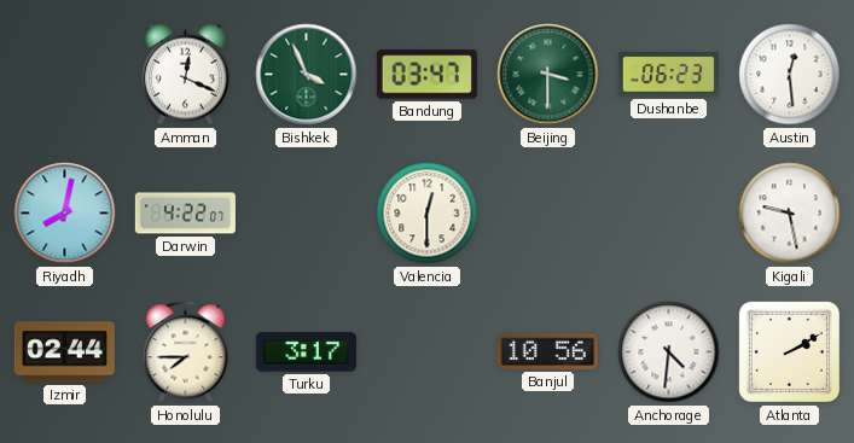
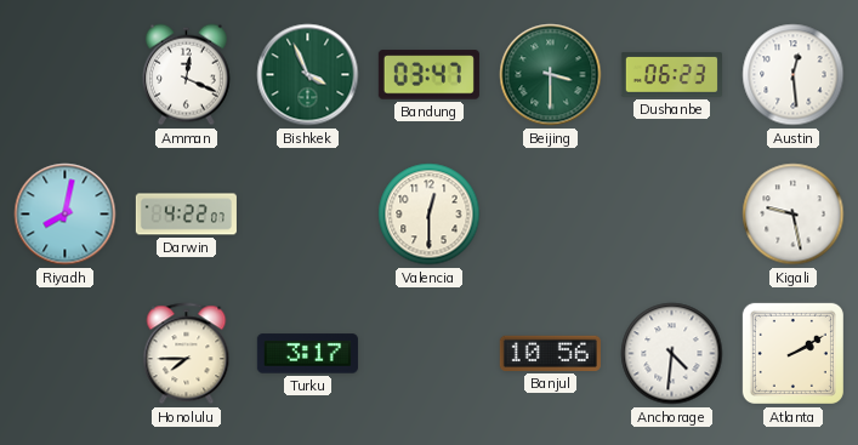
Izmir: 02:44 -> none (64, 352)
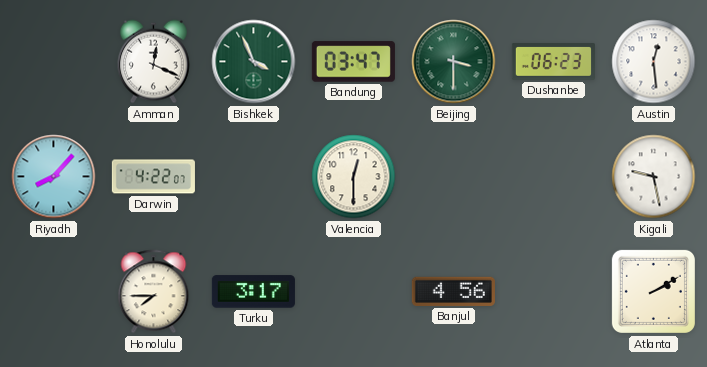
Riyadh: 8:02 -> 8:07 (54, 177)
Banjul: 10:56 -> 4:56 (453, 291)
Anchorage: 4:31 -> none (672, 354)
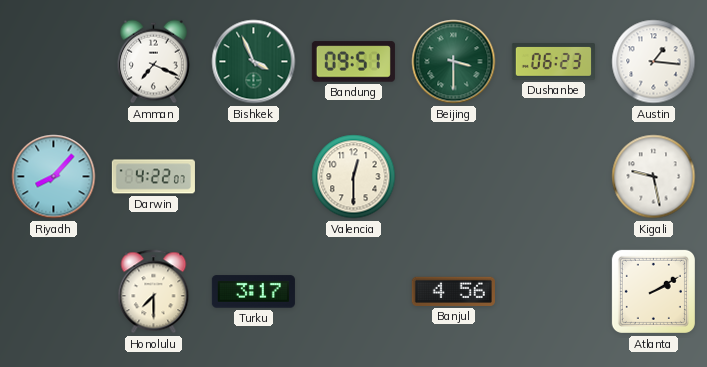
Amman: 12:19 -> 7:19 (153, 62)
Bandung: 03:47 -> 09:51 (353, 62)
Austin: 12:29 -> 1:16 (654, 62)
Honolulu: 7:45 -> 7:30 (154, 292)
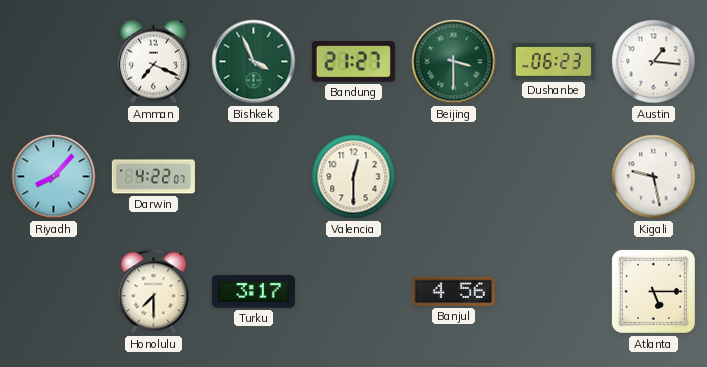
Bandung: 09:51 -> 21:27 (353, 62)
Atlanta: 2:10 -> 5:15 (653, 291)
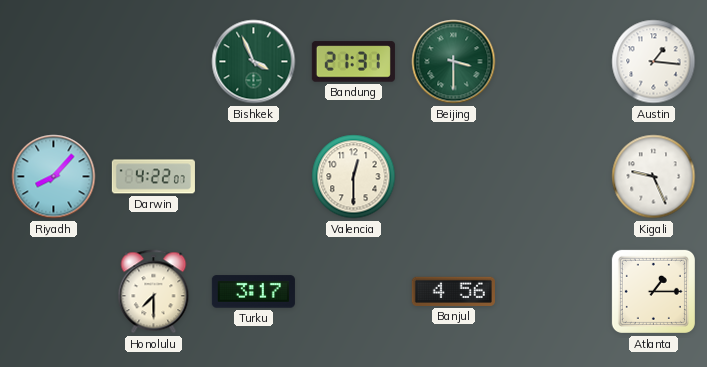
Amman: 7:19 -> none (153, 62)
Bandung: 21:27 -> 21:31 (353, 62)
Dushanbe: 06:23 -> none (553, 62)
Kigali: 9:28 -> 9:26 (654, 177)
Atlanta: 5:15 -> 1:15 (653, 291)
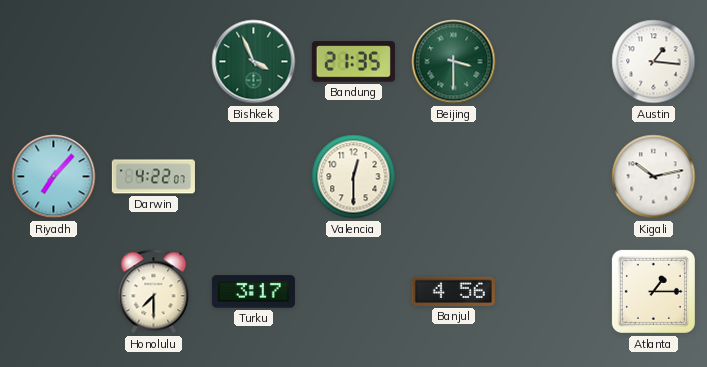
Bandung: 21:31 -> 21:35 (353, 62)
Riyadh: 8:07 -> 7:07 (54, 177)
Kigali: 9:26 -> 10:13 (654, 177)
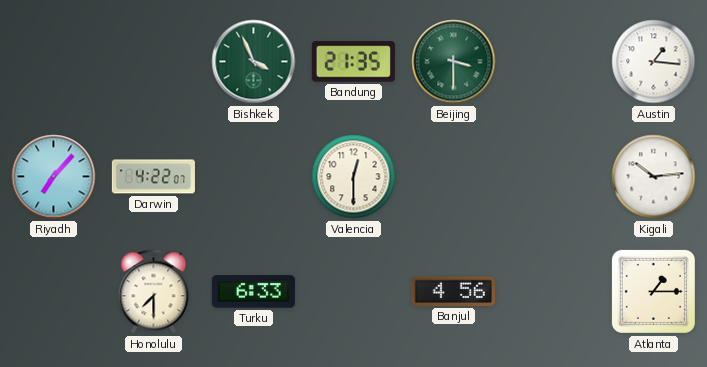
Kigali: 10:13 -> 10:14 (654, 177)
Turku: 3:17 -> 6:33 (253, 292)
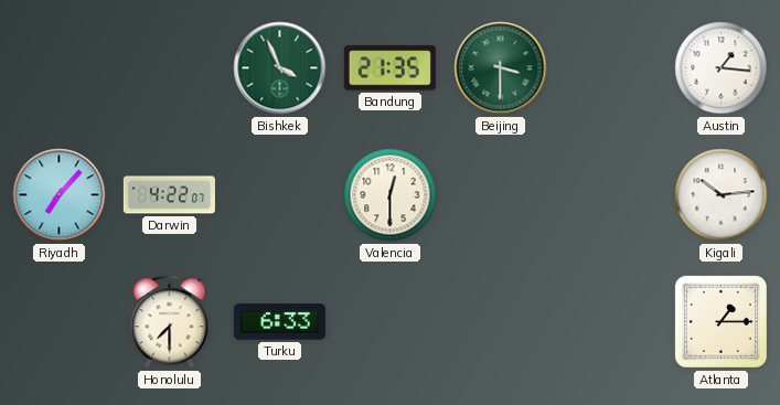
Banjul: 4:56 -> none (453, 291)
